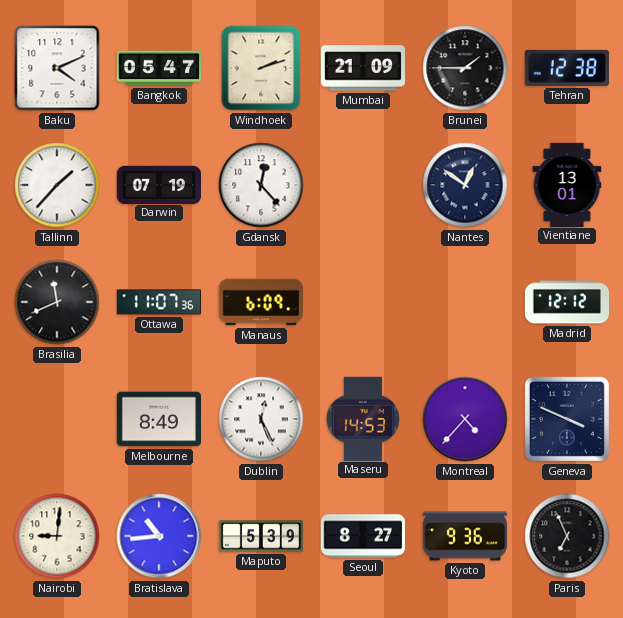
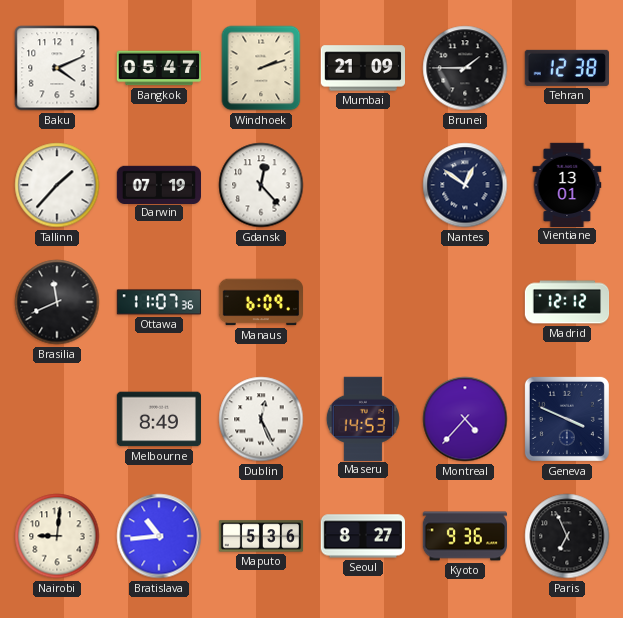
Maputo: 5:39 -> 5:36 (261, 536)
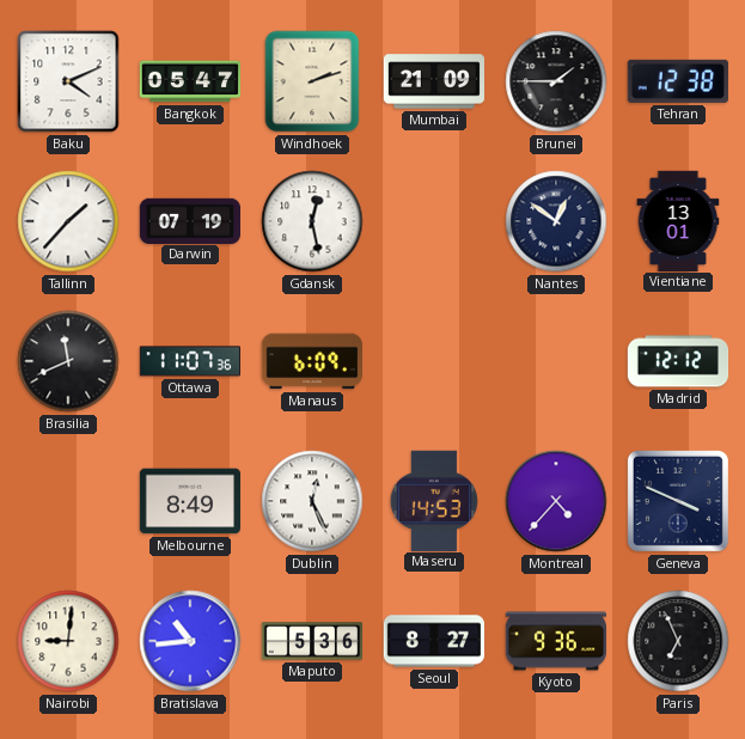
Gdansk: 12:23 -> 12:28 (312, 221)
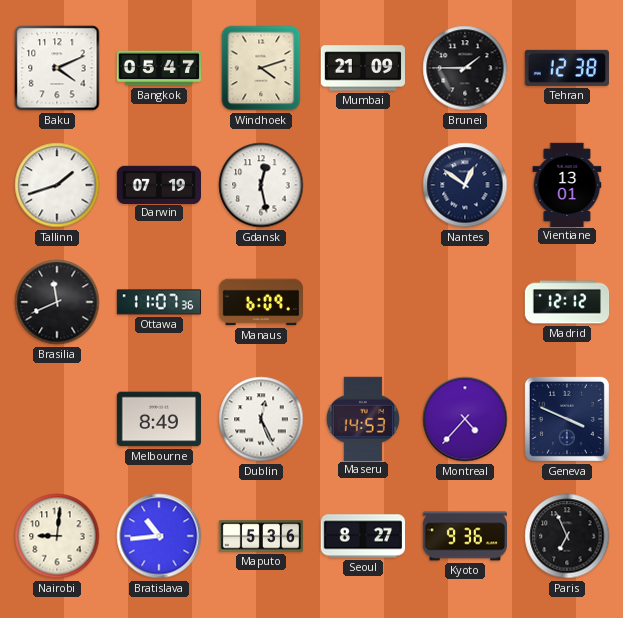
Windhoek: 2:12 -> 4:12 (261, 68)
Tallinn: 1:37 -> 1:42 (57, 185)
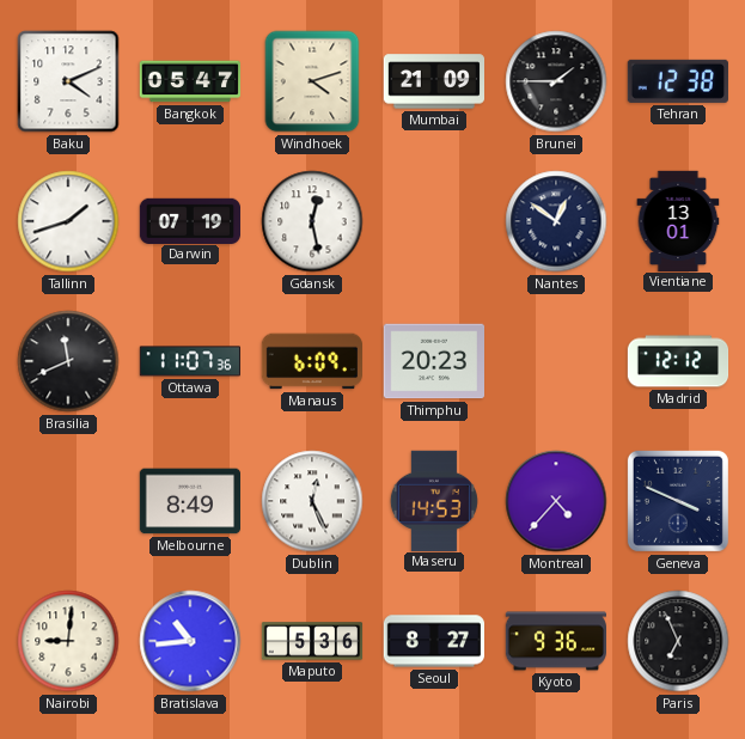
Thimphu: none -> 20:23 (433, 361)
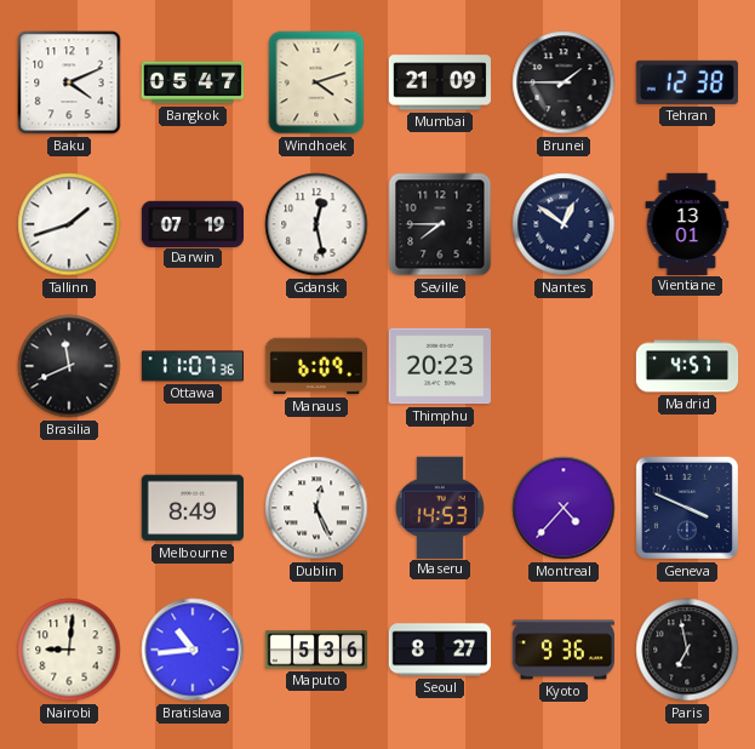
Seville: none -> 7:45 (440, 224)
Madrid: 12:12 -> 4:57 (687, 366)
Paris: 6:56 -> 6:58 (687, 650)
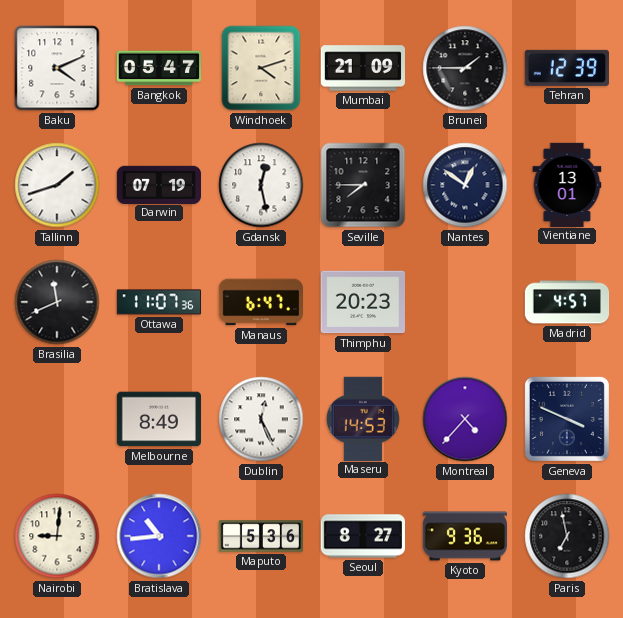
Tehran: 12:38 -> 12:39 (567, 68)
Manaus: 6:09 -> 6:47 (260, 302)
